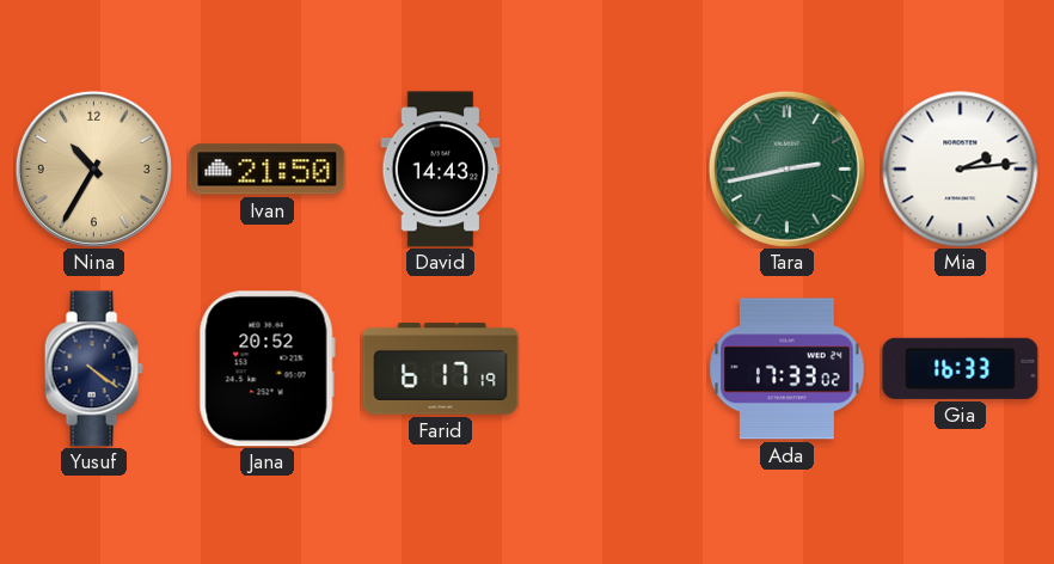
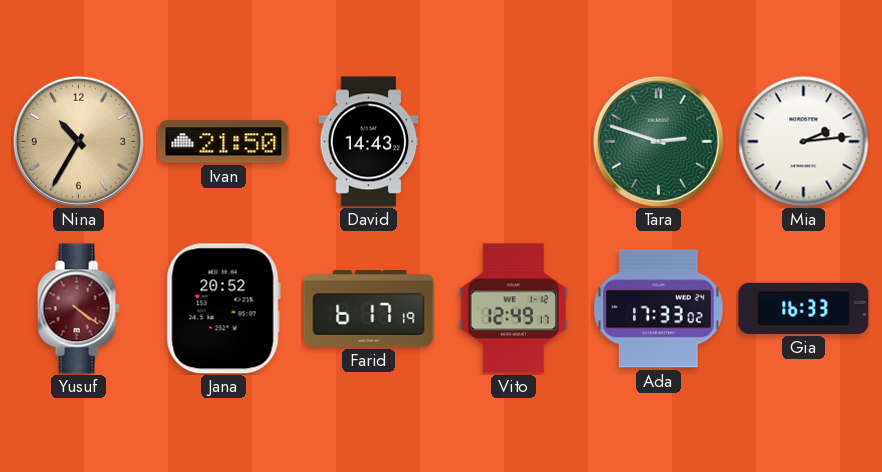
Tara: 2:43 -> 2:48 (658, 141)
Yusuf dial: navy -> burgundy (78, 309)
Vito: none -> 12:49 (514, 309)
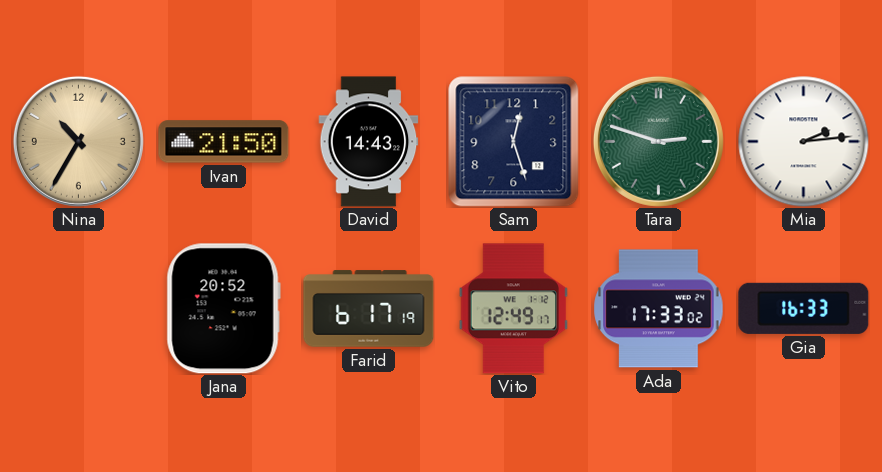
Sam: none -> 12:27 (514, 142)
Yusuf: 4:21 -> none (78, 309)
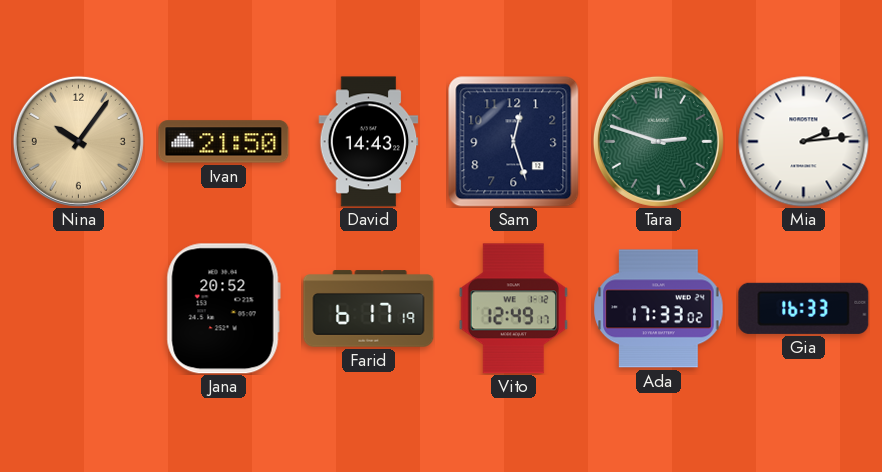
Nina: 10:35 -> 10:06 (78, 141)
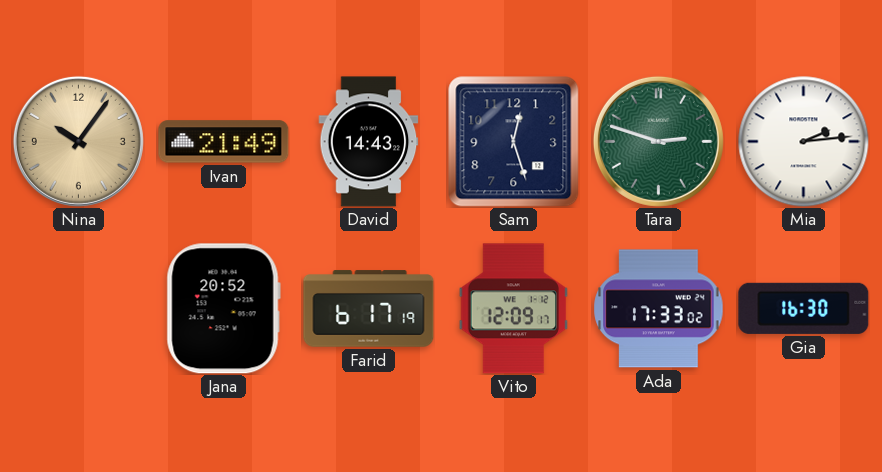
Ivan: 21:50 -> 21:49 (224, 142)
Vito: 12:49 -> 12:09 (514, 309)
Gia: 16:33 -> 16:30 (804, 308)
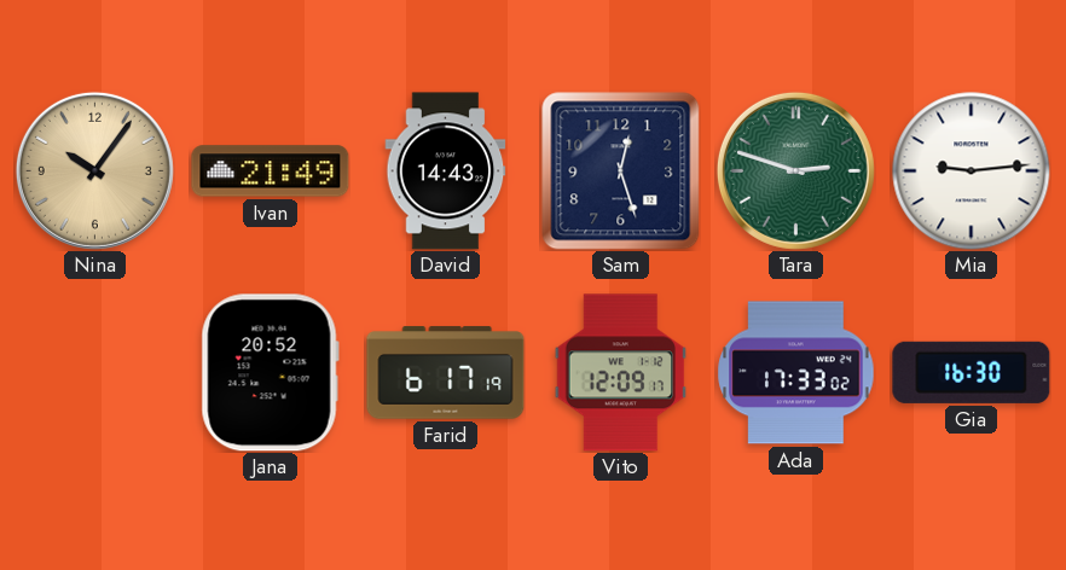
Mia: 2:14 -> 9:14 (972, 171)
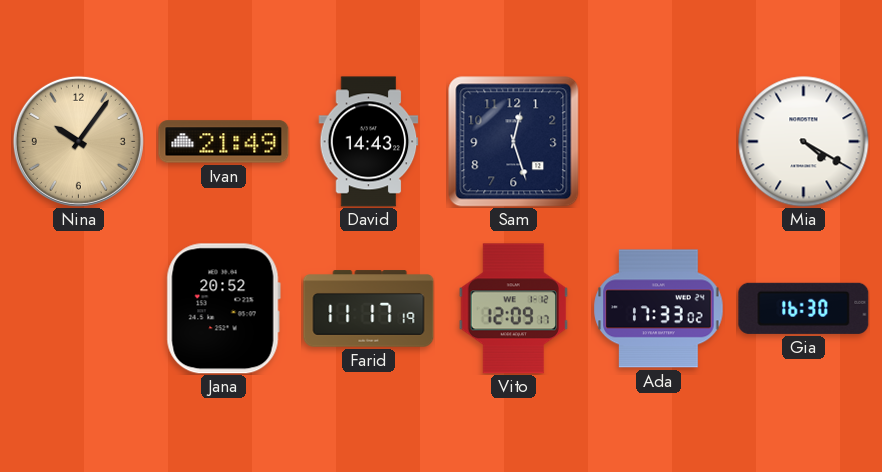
Tara: 2:48 -> none (795, 170)
Mia: 9:14 -> 4:20 (804, 142)
Farid: 6:17 -> 11:17 (369, 309)
